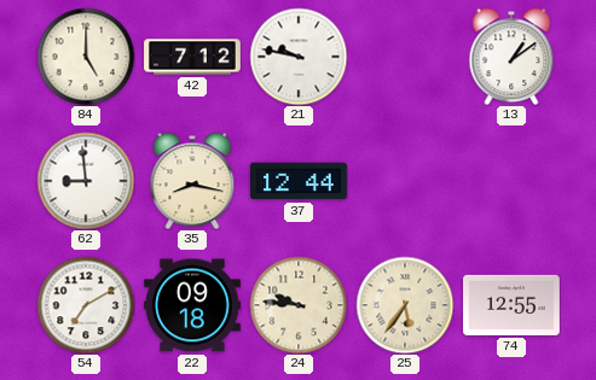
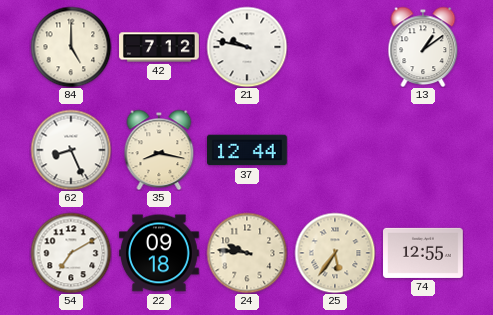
62: 8:59 -> 8:26 (71, 150)
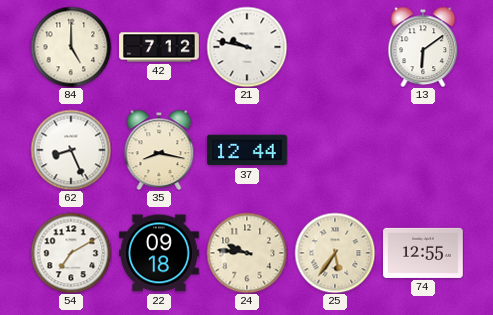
13: 1:09 -> 6:09 (423, 47)
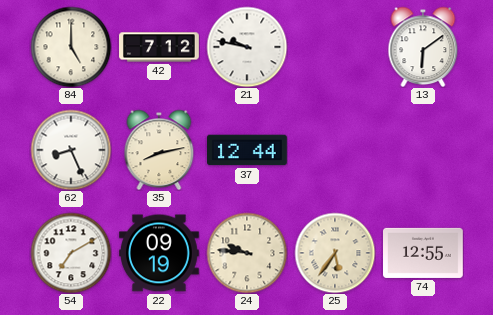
35: 8:17 -> 8:13 (159, 150)
22: 09:18 -> 09:19 (160, 253)
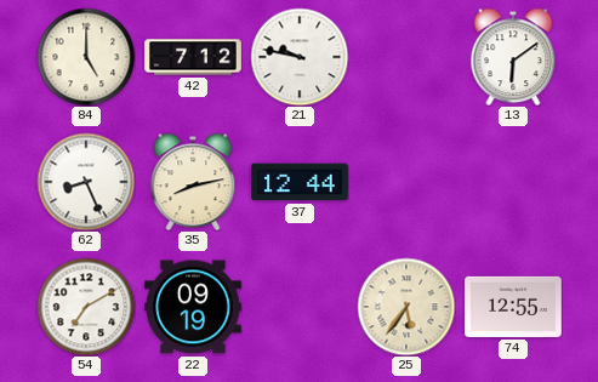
24: 9:46 -> none (247, 253)
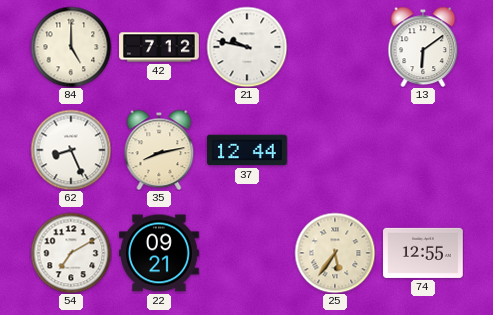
22: 09:19 -> 09:21 (160, 253)
